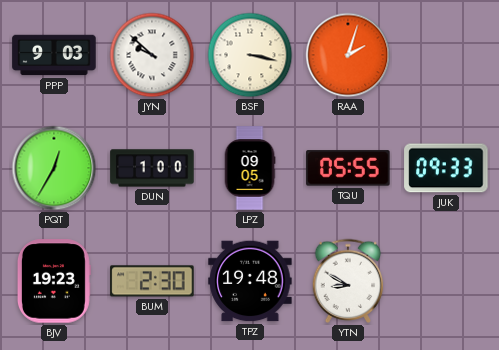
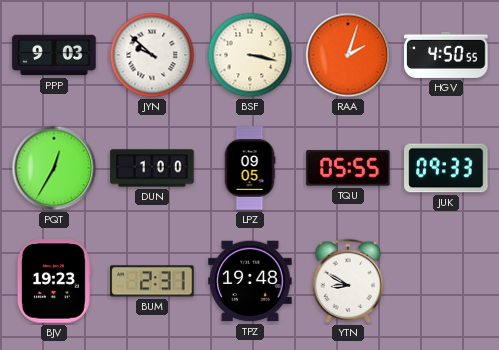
HGV: none -> 4:50 (446, 55)
BUM: 2:30 -> 2:31 (152, 281)
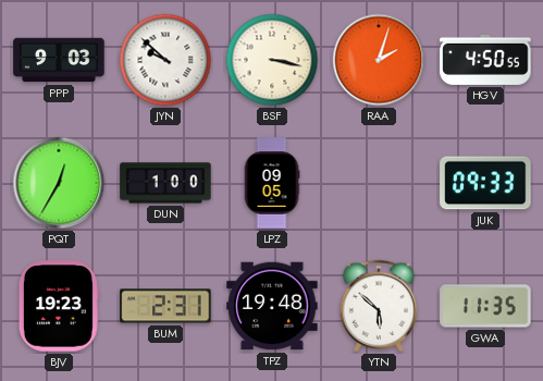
TQU: 05:55 -> none (348, 168)
YTN: 8:50 -> 5:52 (379, 306)
GWA: none -> 11:35 (485, 306)
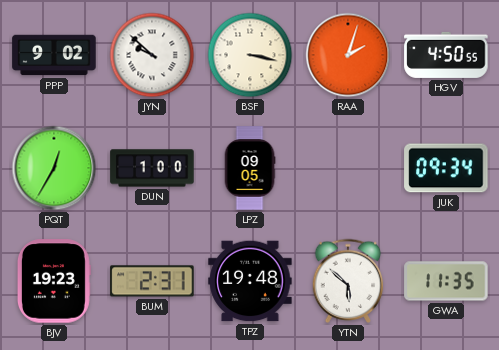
PPP: 9:03 -> 9:02 (54, 55)
JUK: 09:33 -> 09:34 (446, 168)
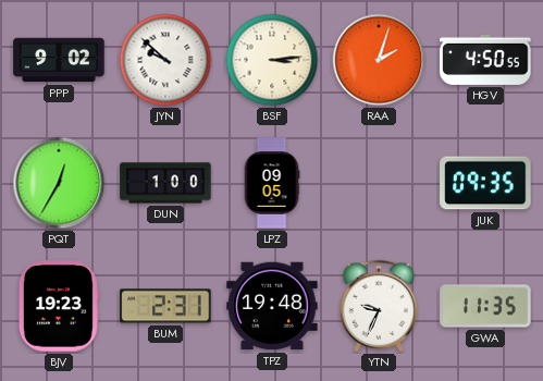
BSF: 3:17 -> 3:14 (272, 60)
JUK: 09:34 -> 09:35 (485, 183)
YTN: 5:52 -> 9:34 (379, 306)
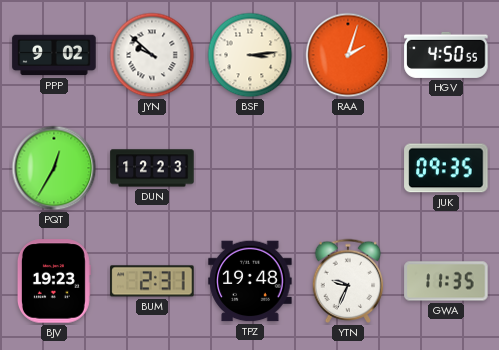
DUN: 1:00 -> 12:23 (152, 168)
LPZ: 09:05 -> none (272, 183)
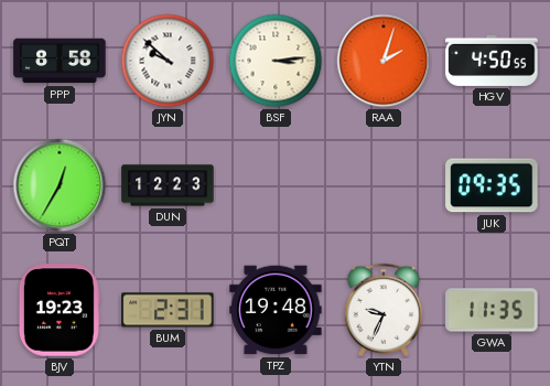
PPP: 9:02 -> 8:58 (60, 61)
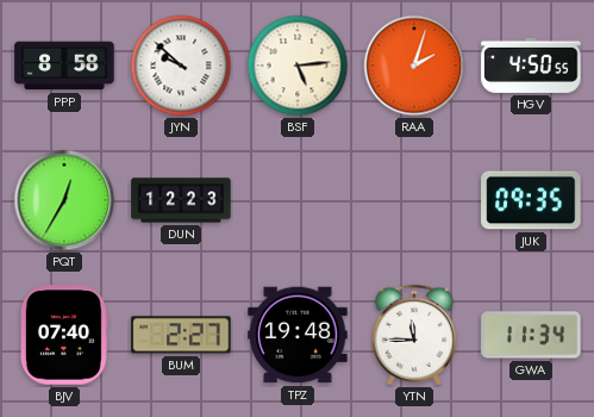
BSF: 3:14 -> 5:14 (298, 66)
BJV: 19:23 -> 07:40 (64, 335)
BUM: 2:31 -> 2:27 (181, 335)
YTN: 9:34 -> 11:45 (414, 335)
GWA: 11:35 -> 11:34 (531, 335)
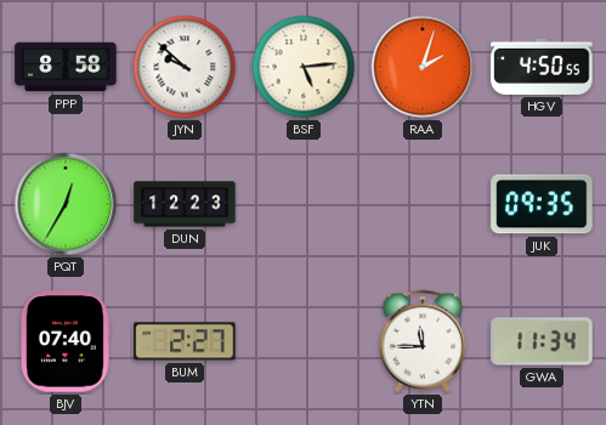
TPZ: 19:48 -> none (298, 335)
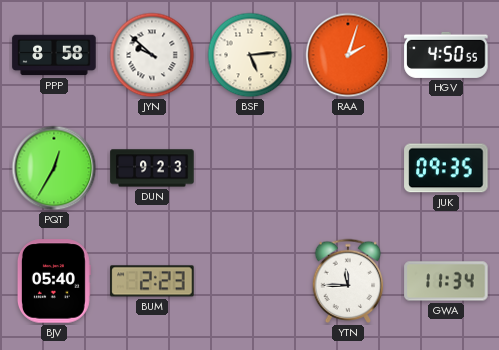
DUN: 12:23 -> 9:23 (152, 168)
BJV: 07:40 -> 05:40 (54, 281)
BUM: 2:27 -> 2:23 (152, 281)
